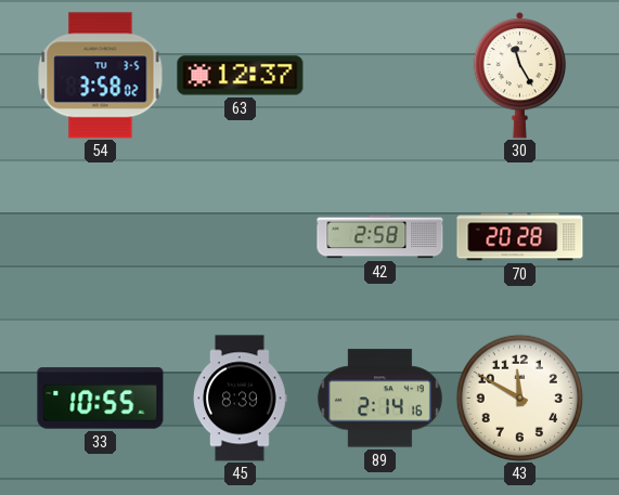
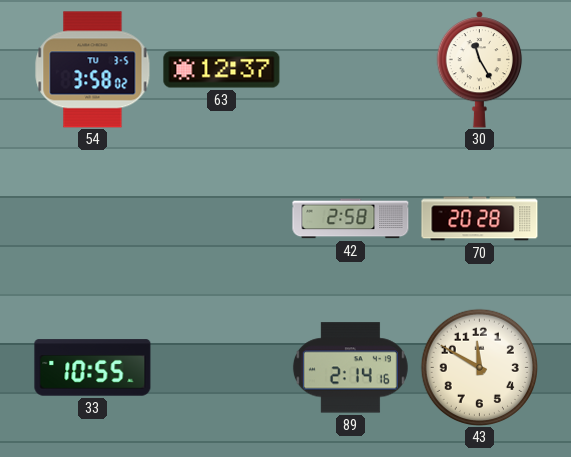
45: 8:39 -> none (241, 399)
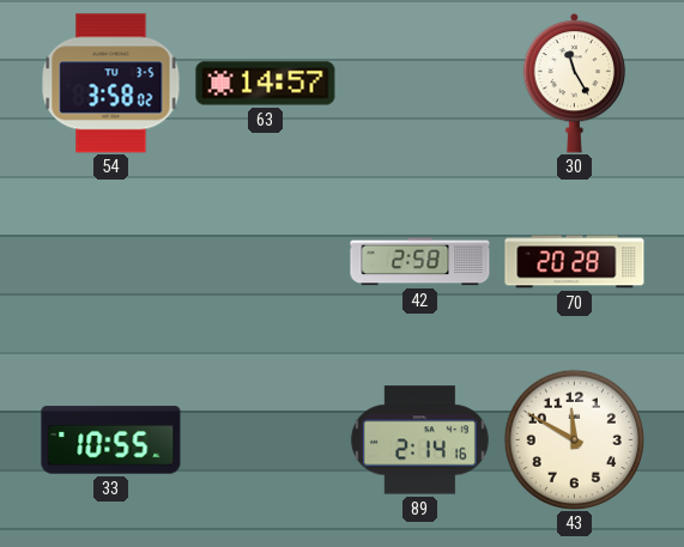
63: 12:37 -> 14:57 (266, 84)
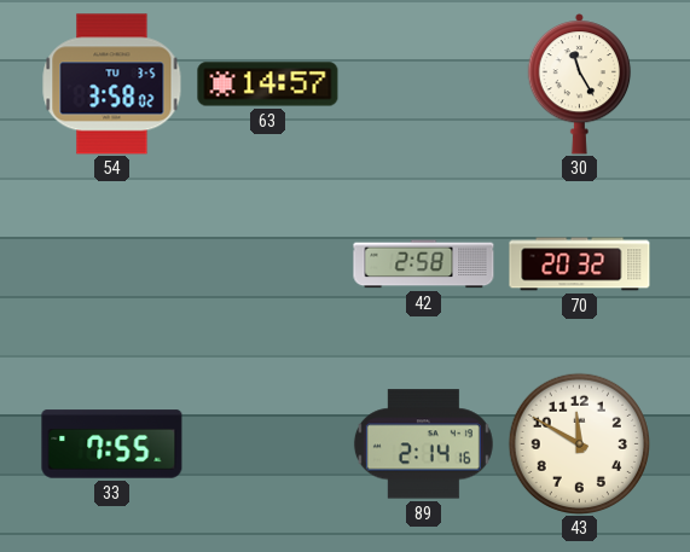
70: 20:28 -> 20:32 (580, 265)
33: 10:55 -> 7:55 (112, 444)
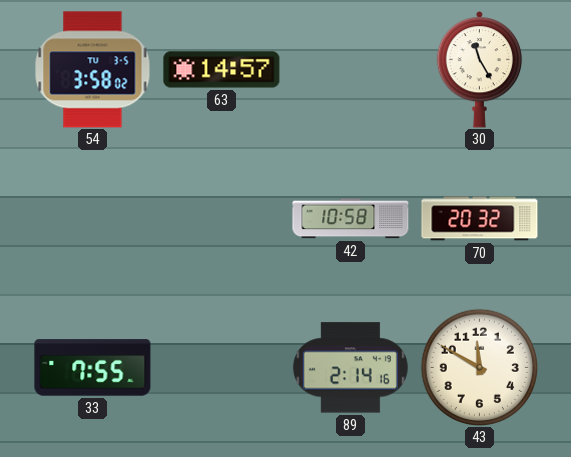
42: 2:58 -> 10:58 (351, 219)
